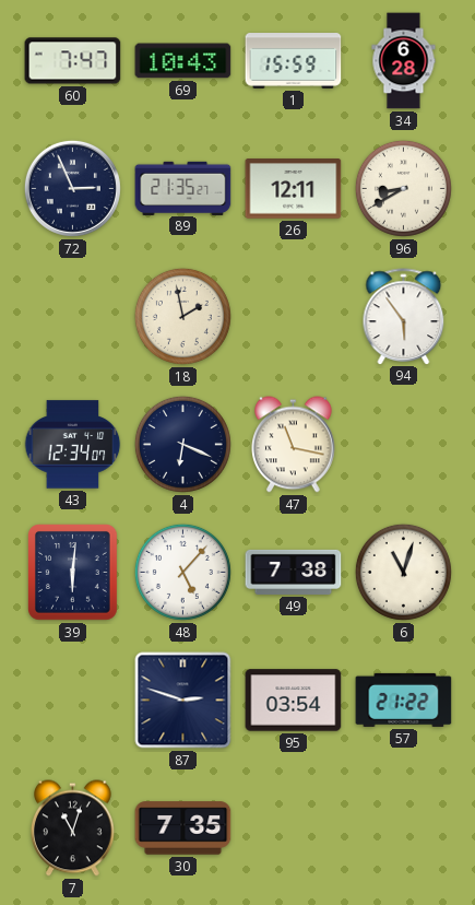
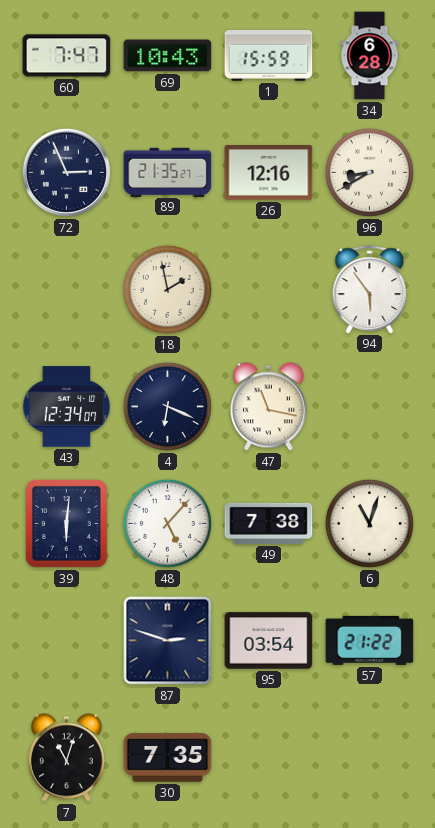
26: 12:11 -> 12:16 (269, 173)
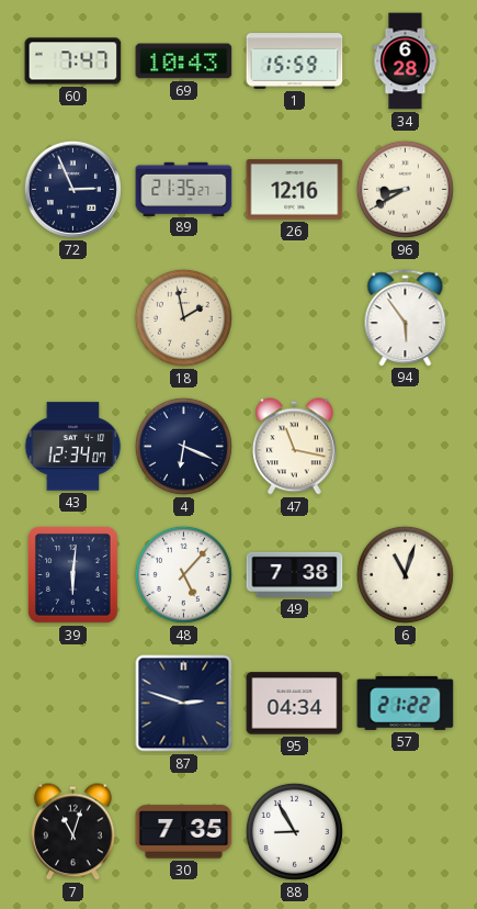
95: 03:54 -> 04:34 (295, 704)
88: none -> 8:55 (294, 831)
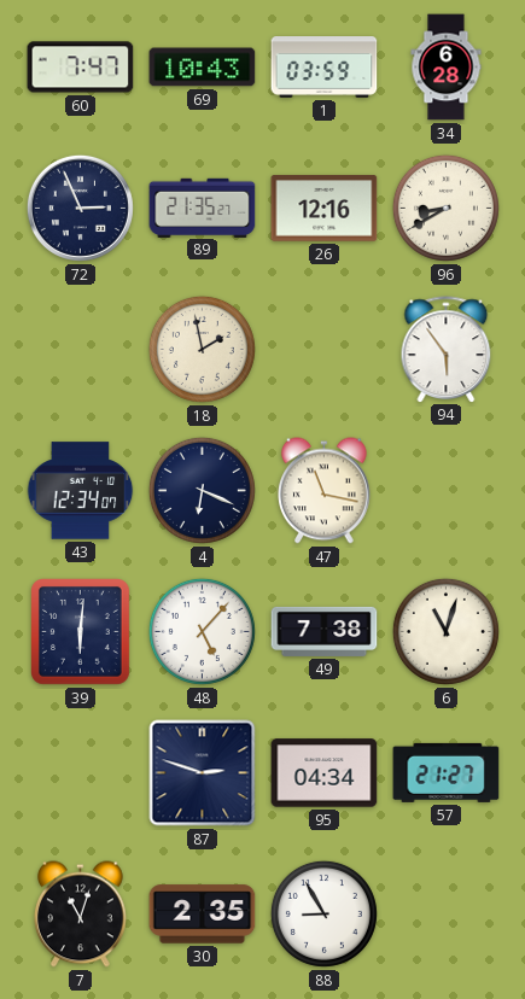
1: 15:59 -> 03:59 (325, 68)
57: 21:22 -> 21:27 (447, 772)
30: 7:35 -> 2:35 (203, 915)
